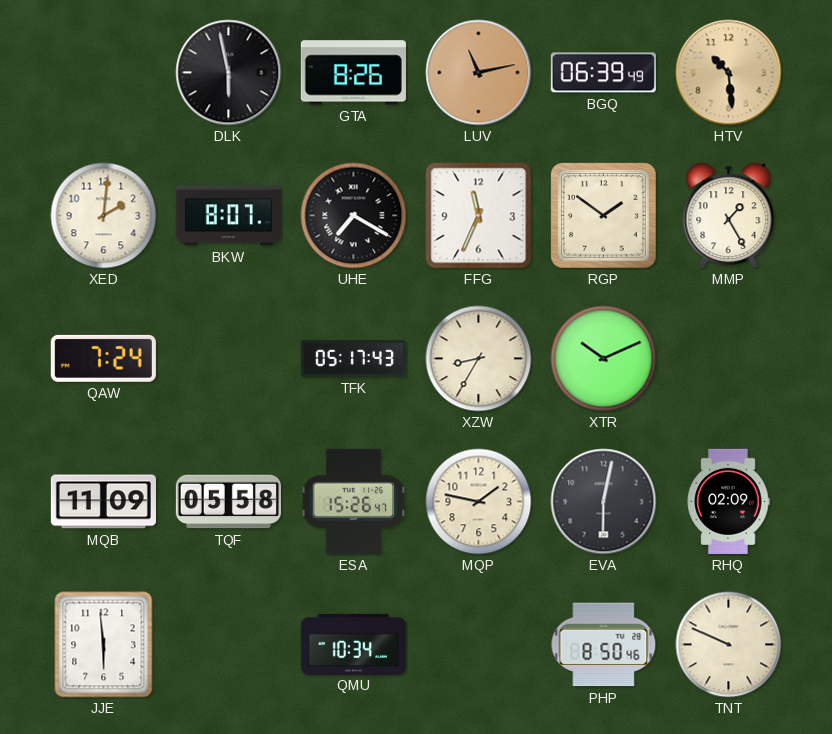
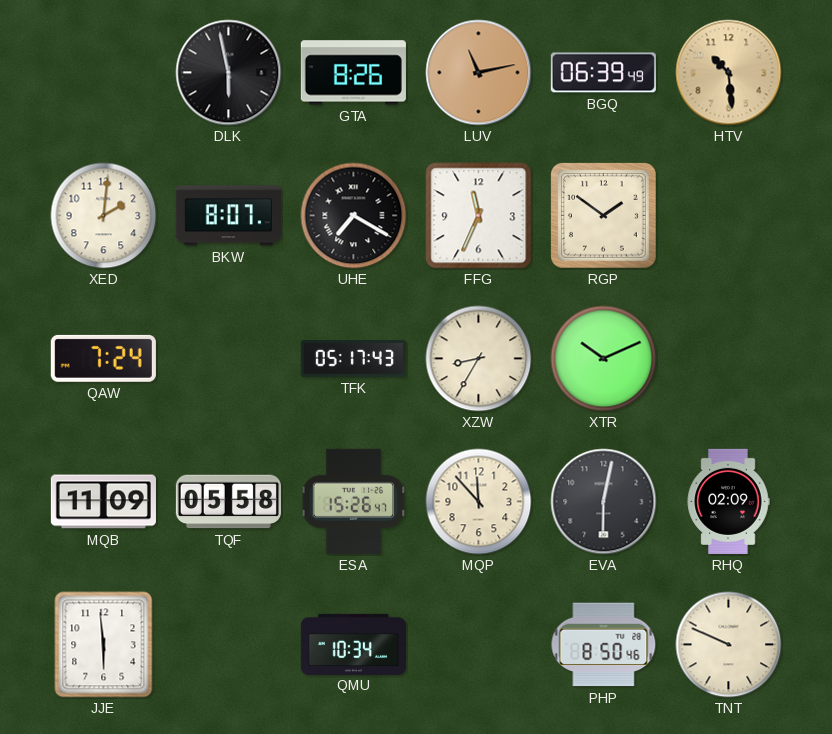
MMP: 1:25 -> none (729, 216)
MQP: 1:47 -> 11:53 (479, 502)
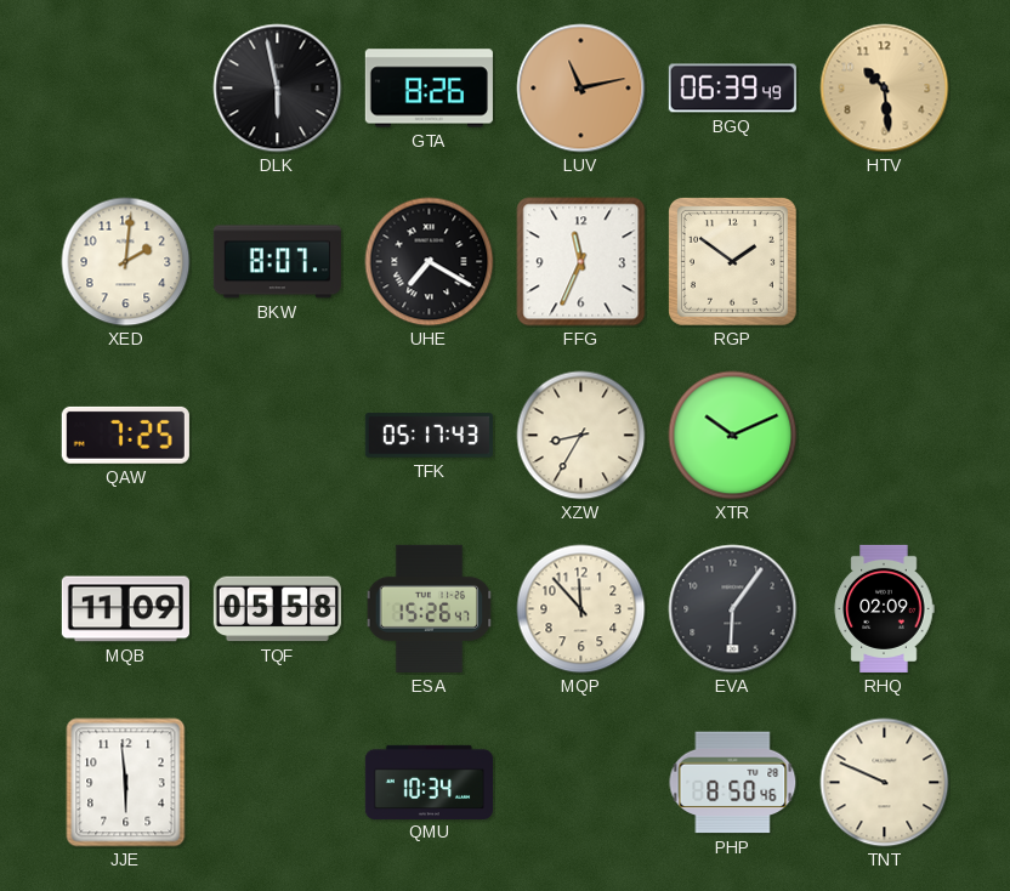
QAW: 7:24 -> 7:25 (125, 435)
EVA: 6:02 -> 6:06 (733, 609)
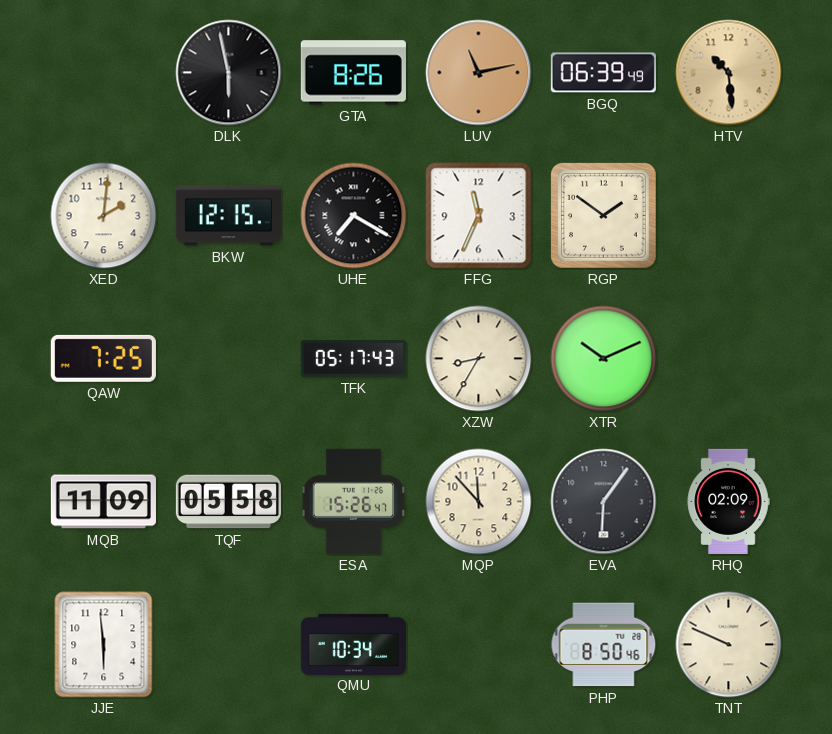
BKW: 8:07 -> 12:15 (228, 216)
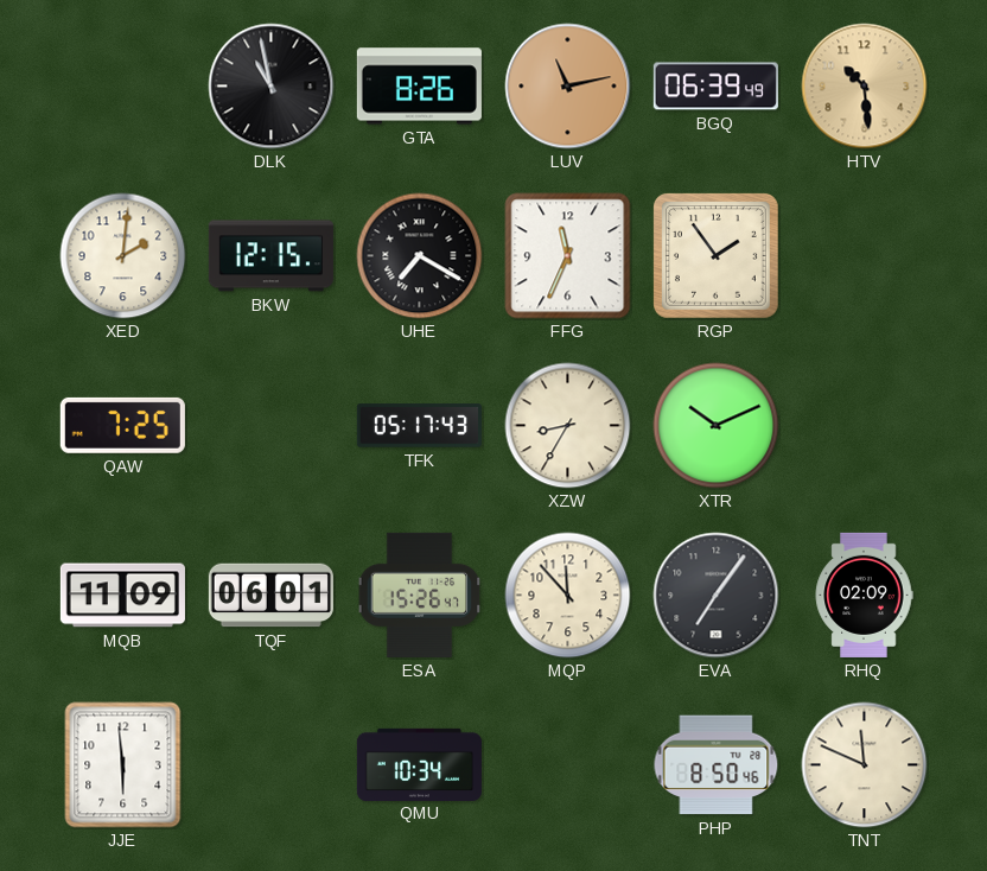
DLK: 5:58 -> 10:58 (272, 87)
RGP: 1:51 -> 1:54 (715, 255)
TQF: 05:58 -> 06:01 (270, 596)
EVA: 6:06 -> 7:06 (717, 596)
TNT: 9:49 -> 11:49 (865, 765)
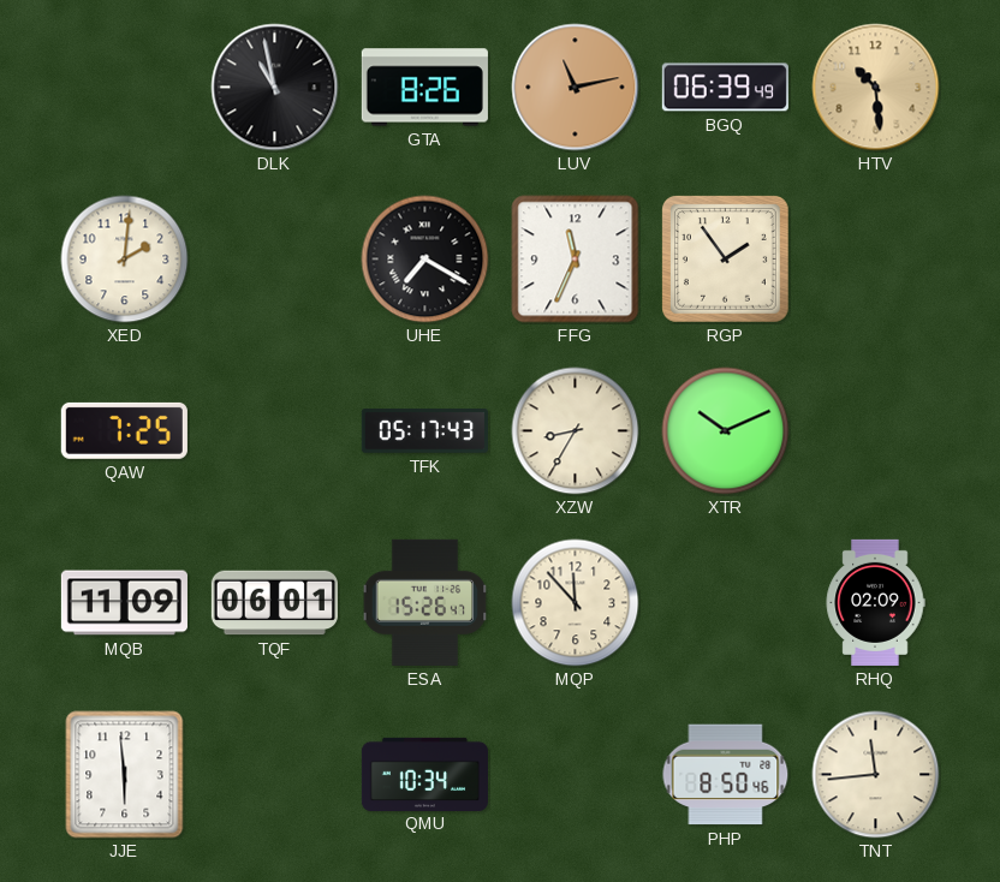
BKW: 12:15 -> none (270, 256)
EVA: 7:06 -> none (717, 596)
TNT: 11:49 -> 11:44 (876, 775)
